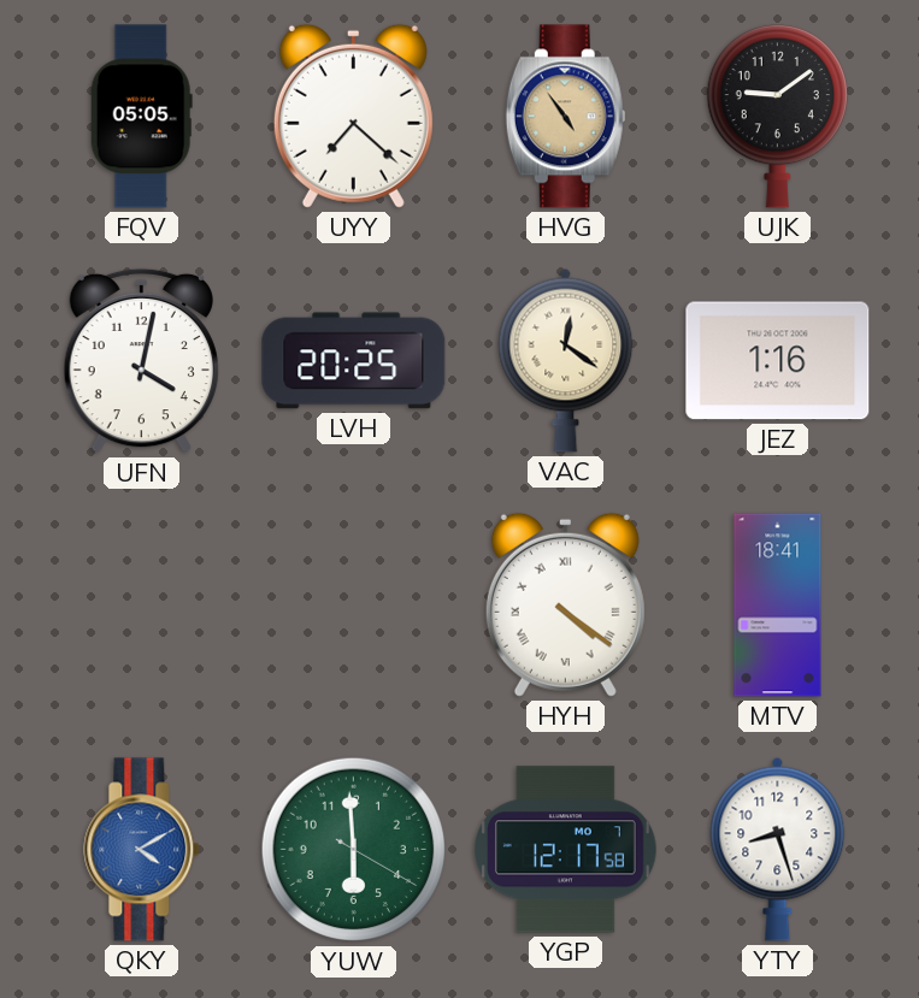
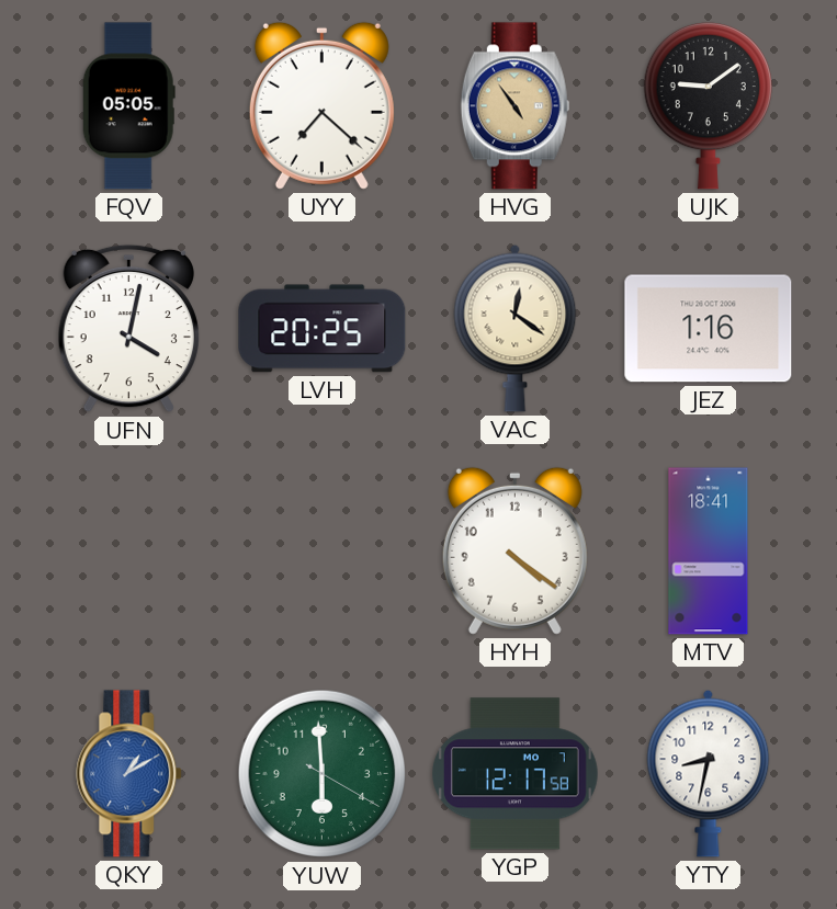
HYH numerals: Roman -> Arabic (514, 550)
QKY: 4:10 -> 1:10 (129, 774)
YTY: 8:27 -> 8:32 (709, 773)
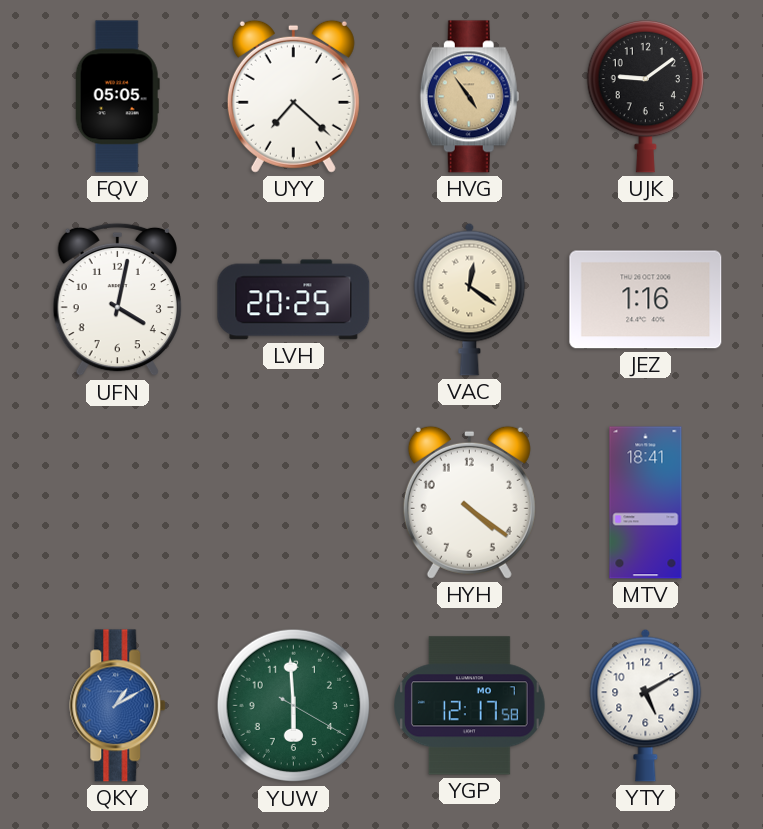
YTY: 8:32 -> 5:10 (646, 705)
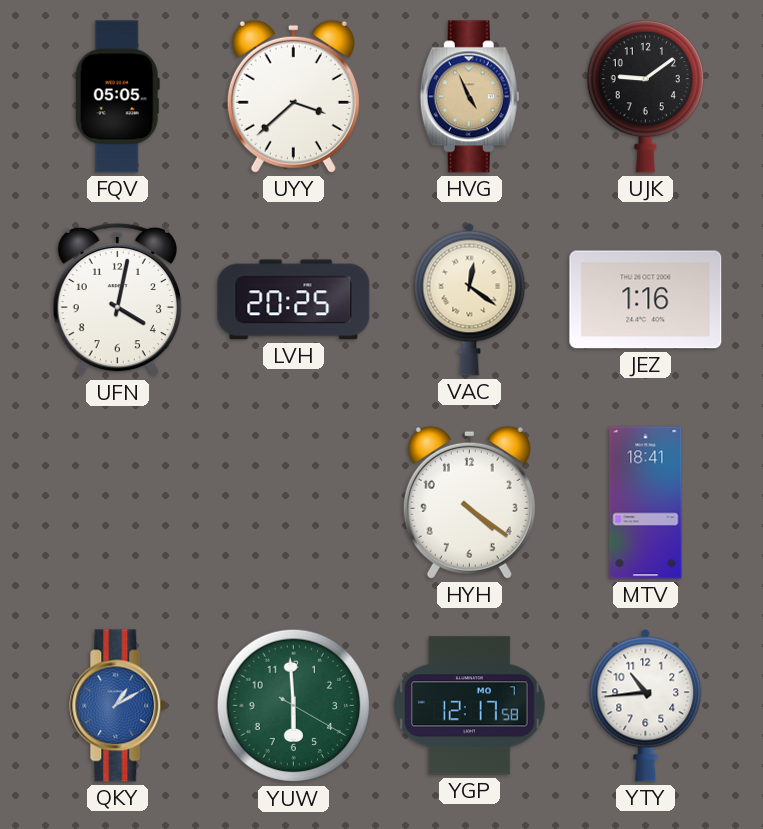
UYY: 7:22 -> 3:38 (293, 96)
HVG: 4:54 -> 4:56 (469, 97)
YTY: 5:10 -> 10:44 (646, 705)
